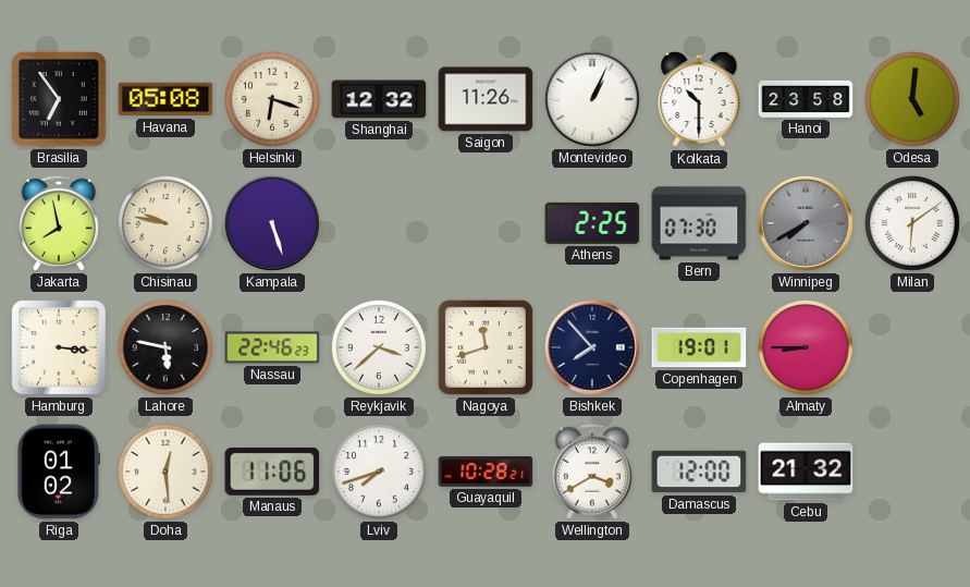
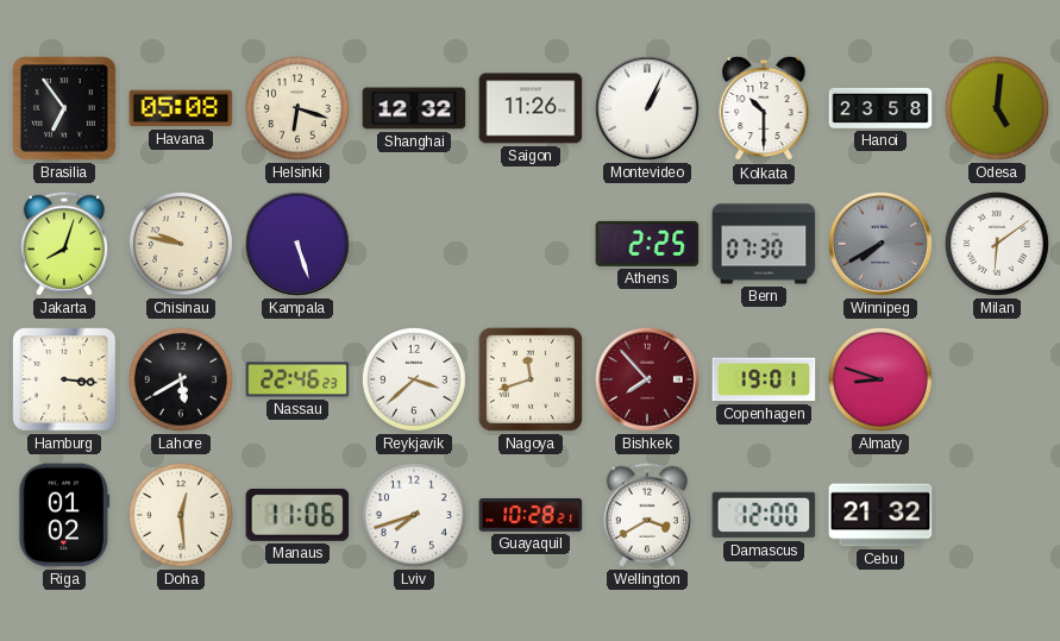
Jakarta: 7:58 -> 8:03 (64, 244)
Lahore: 5:47 -> 5:40 (181, 379)
Bishkek dial: navy -> burgundy (647, 379)
Almaty: 8:45 -> 8:48 (880, 379)
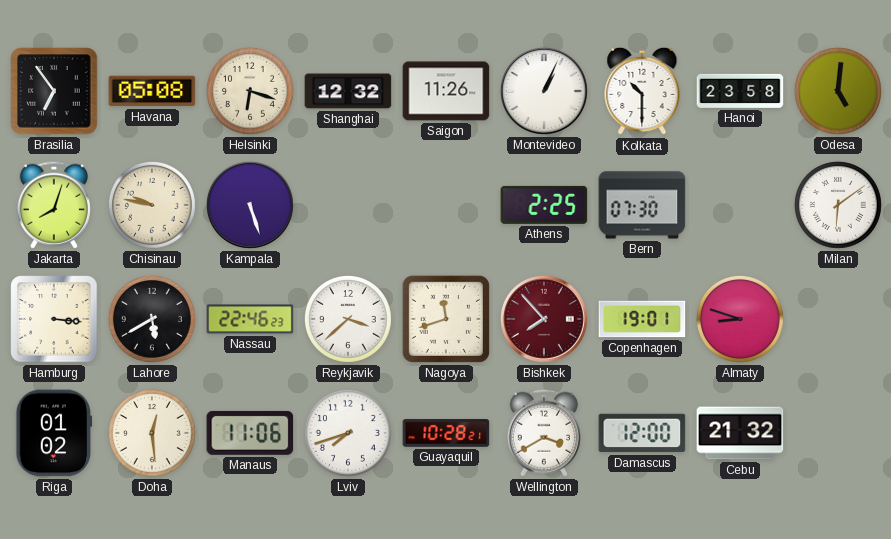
Winnipeg: 7:40 -> none (880, 244)
